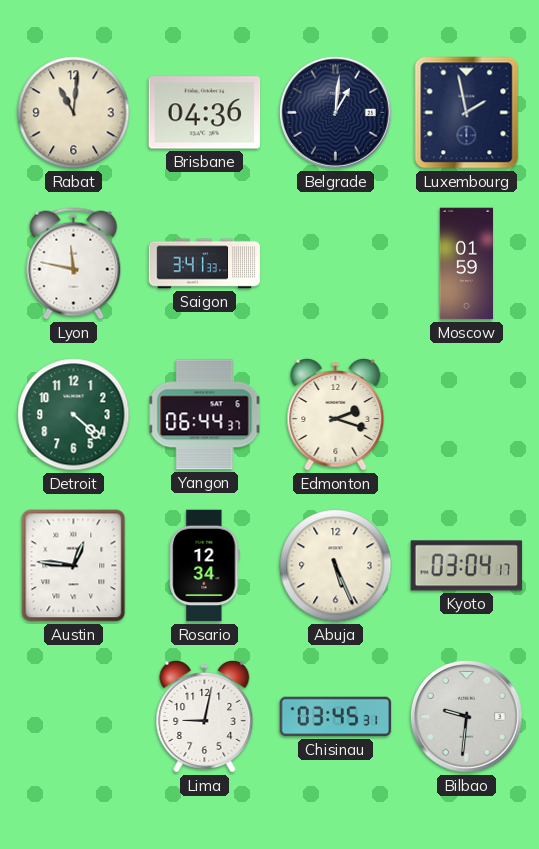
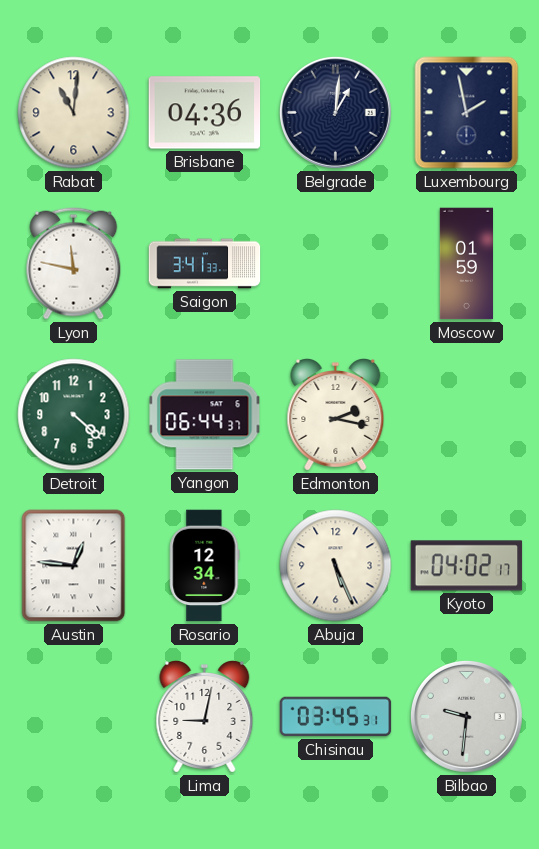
Edmonton: 2:18 -> 2:17 (336, 415)
Kyoto: 03:04 -> 04:02 (467, 566)
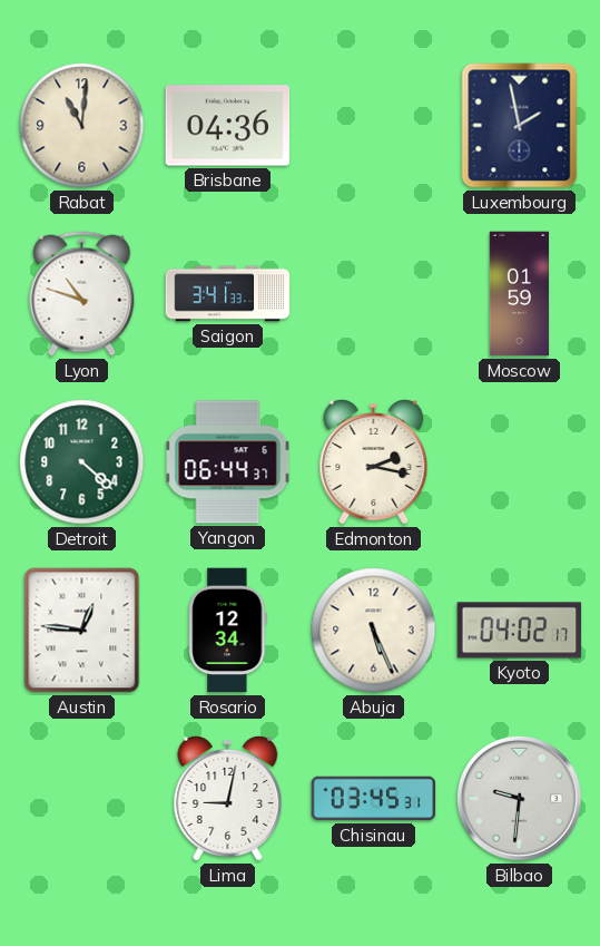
Belgrade: 1:01 -> none (335, 112)
Lyon: 11:47 -> 10:48 (82, 294)
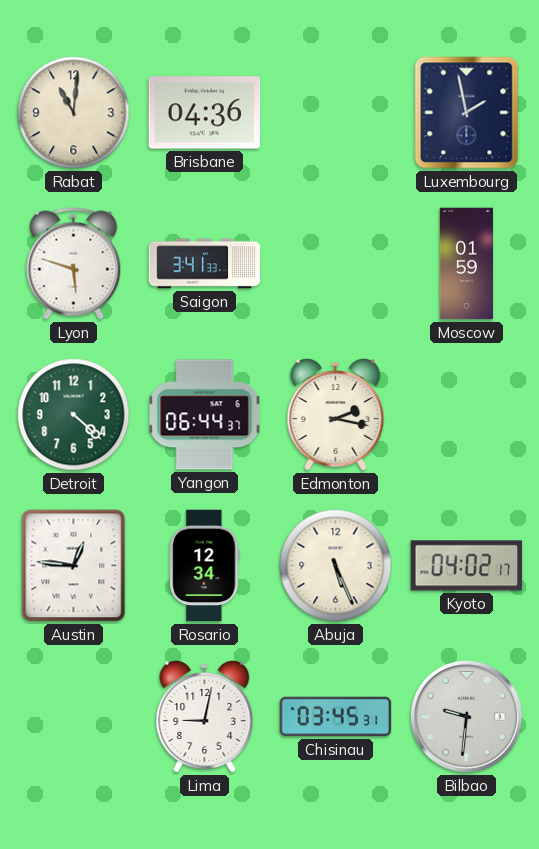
Lyon: 10:48 -> 5:48 (74, 264)
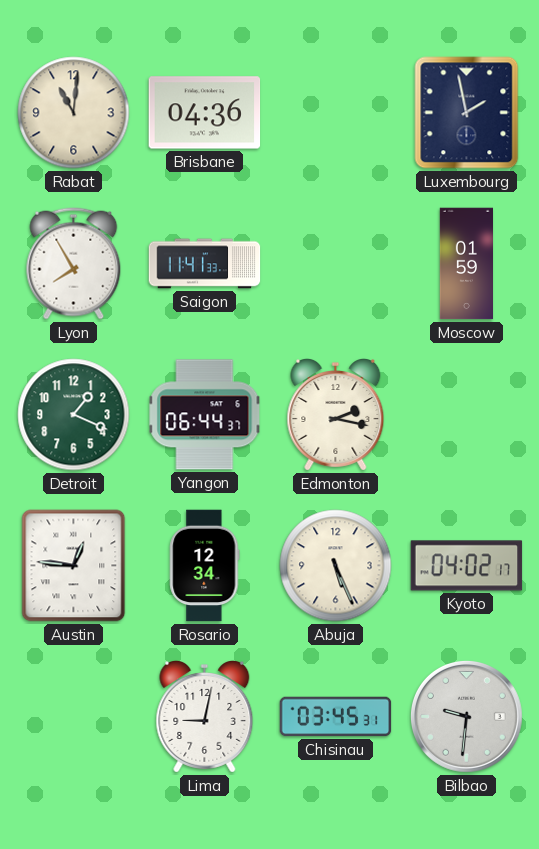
Lyon: 5:48 -> 7:55 (74, 264)
Saigon: 3:41 -> 11:41 (205, 264)
Detroit: 4:22 -> 1:19 (74, 415)
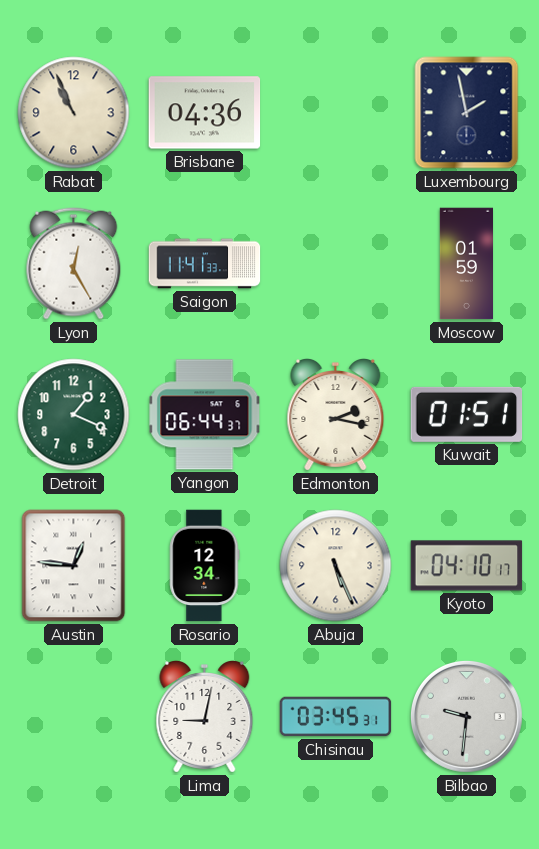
Rabat: 11:01 -> 10:56 (74, 113)
Lyon: 7:55 -> 12:25 (74, 264)
Kuwait: none -> 01:51 (467, 414)
Kyoto: 04:02 -> 04:10 (467, 566)
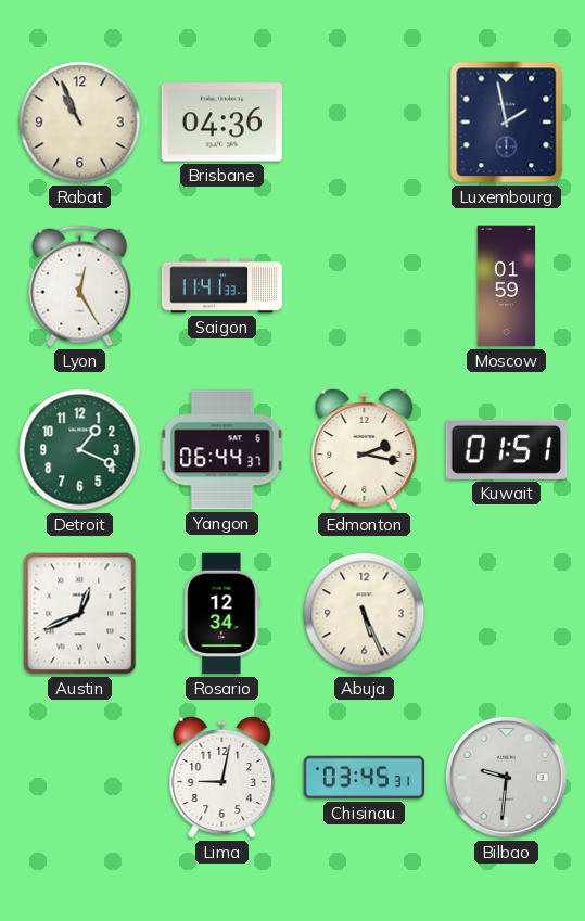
Austin: 12:46 -> 12:41 (80, 614)
Kyoto: 04:10 -> none (467, 566)
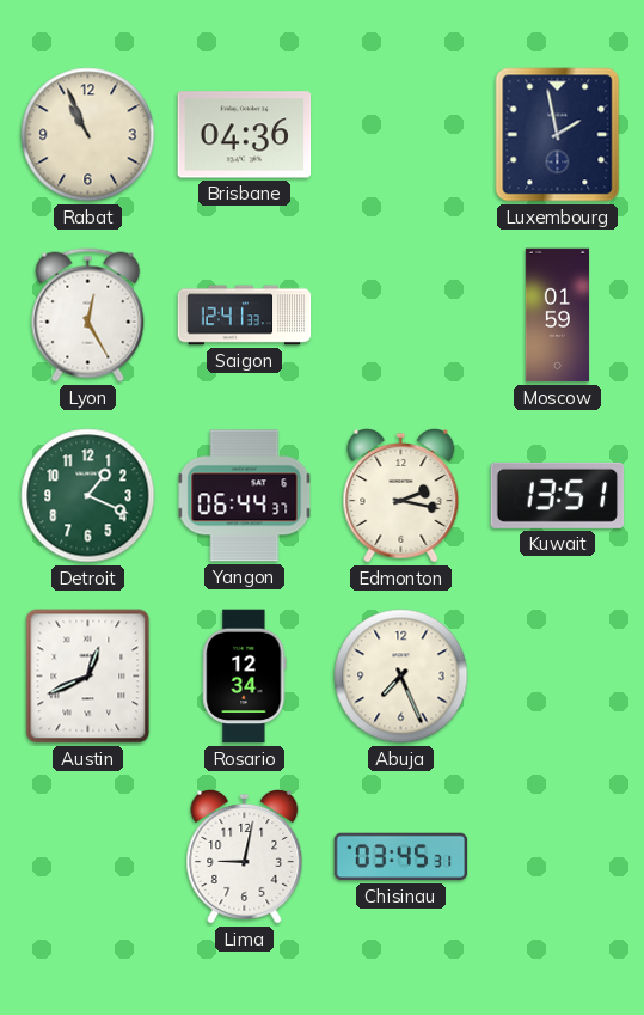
Saigon: 11:41 -> 12:41 (245, 316)
Kuwait: 01:51 -> 13:51 (558, 495)
Abuja: 5:26 -> 7:26 (401, 677)
Bilbao: 9:31 -> none (506, 777)
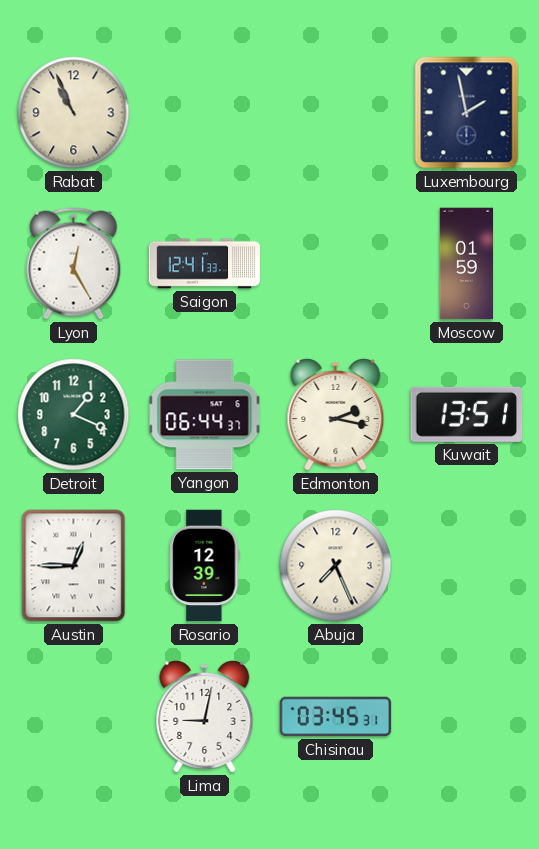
Brisbane: 04:36 -> none (245, 135)
Austin: 12:41 -> 12:45 (74, 566)
Rosario: 12:34 -> 12:39 (205, 566)
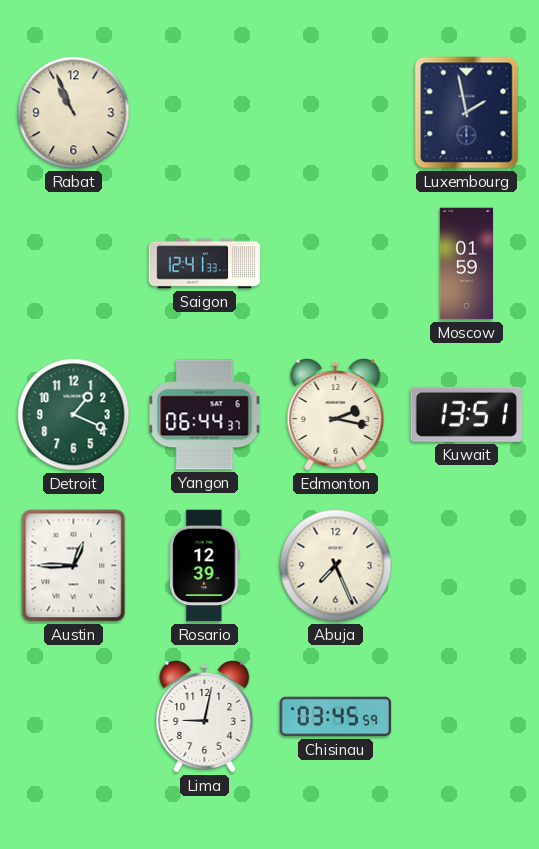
Lyon: 12:25 -> none (74, 264)
Chisinau: 03:45:31 -> 03:45:59 (336, 717)
